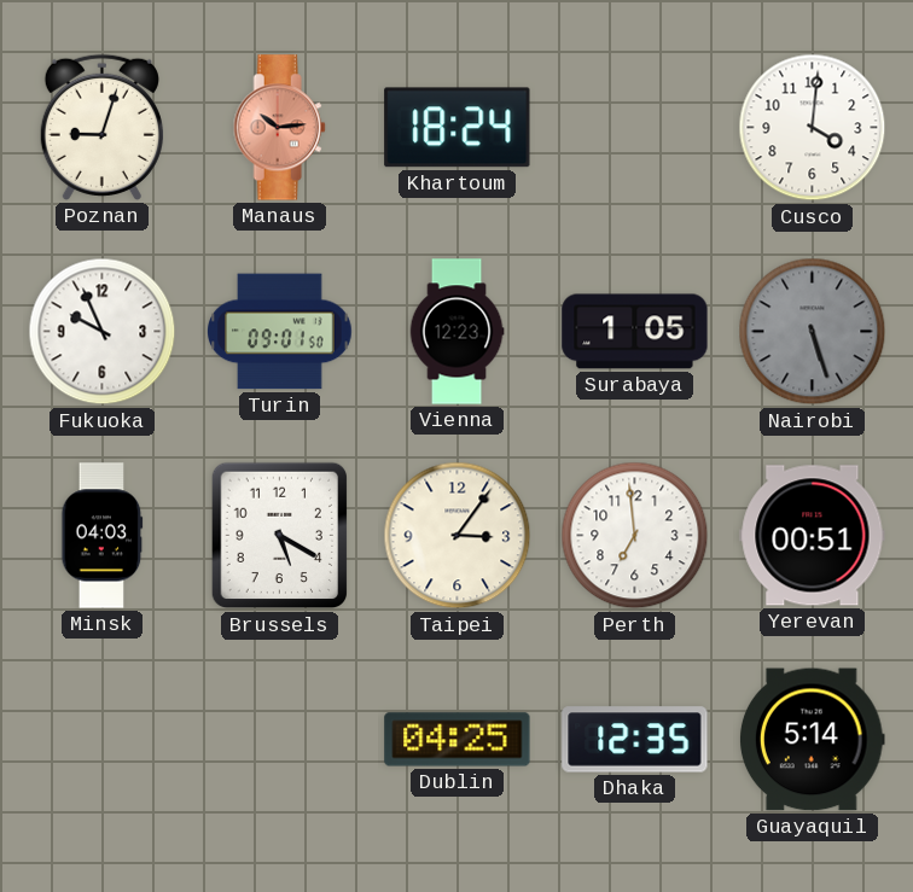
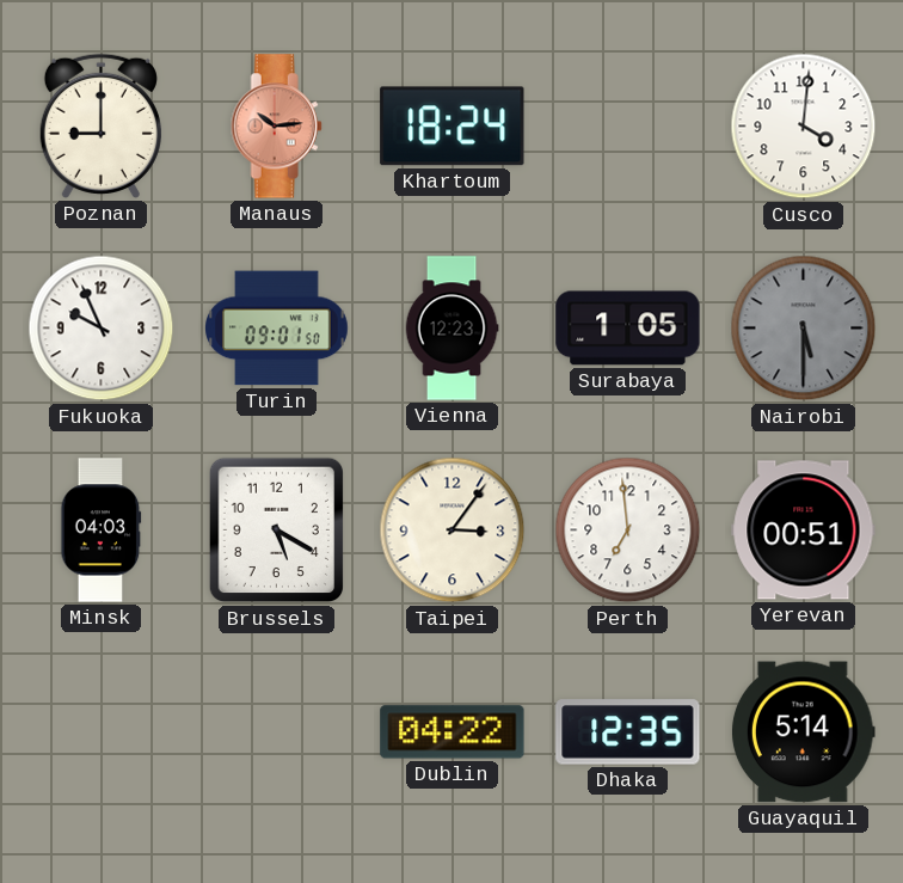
Poznan: 9:03 -> 9:00 (100, 125)
Nairobi: 5:27 -> 5:30 (804, 329)
Dublin: 04:25 -> 04:22 (453, 732)
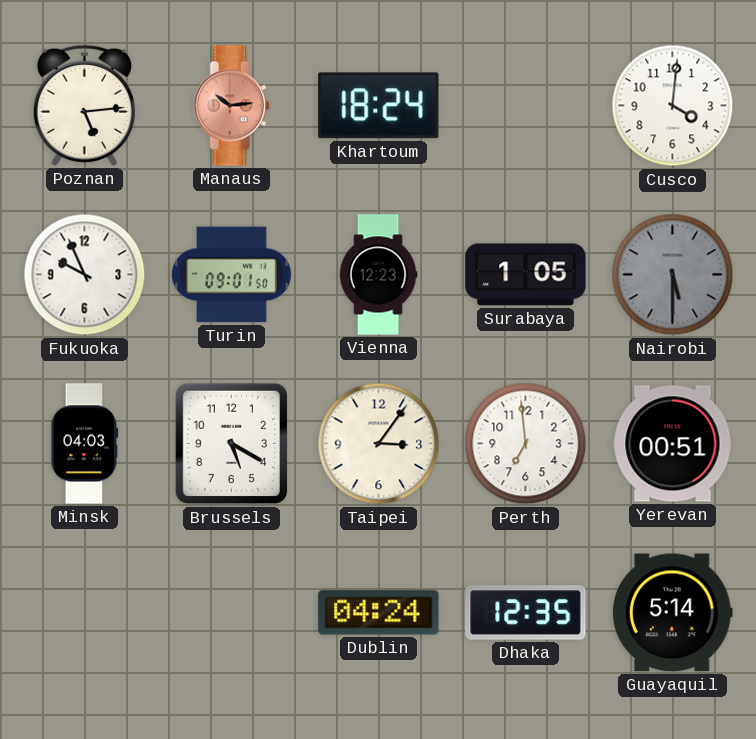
Poznan: 9:00 -> 5:14 (84, 105)
Dublin: 04:22 -> 04:24 (379, 613)
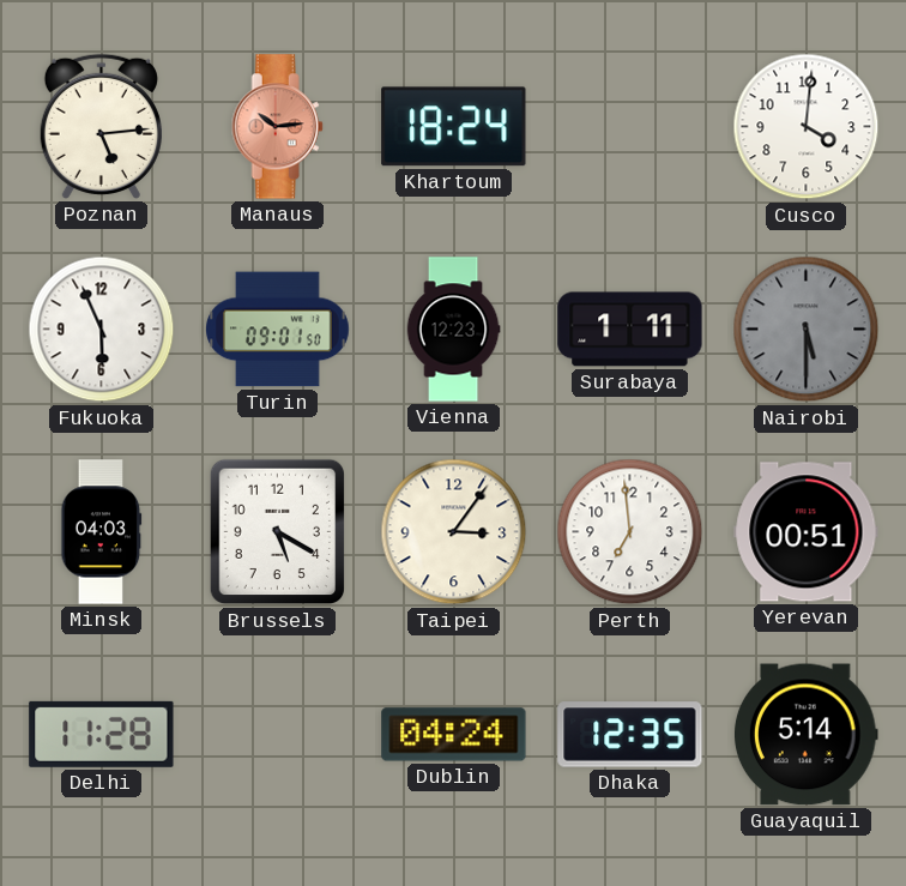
Fukuoka: 9:56 -> 5:56 (102, 330)
Surabaya: 1:05 -> 1:11 (630, 330)
Delhi: none -> 11:28 (102, 734)
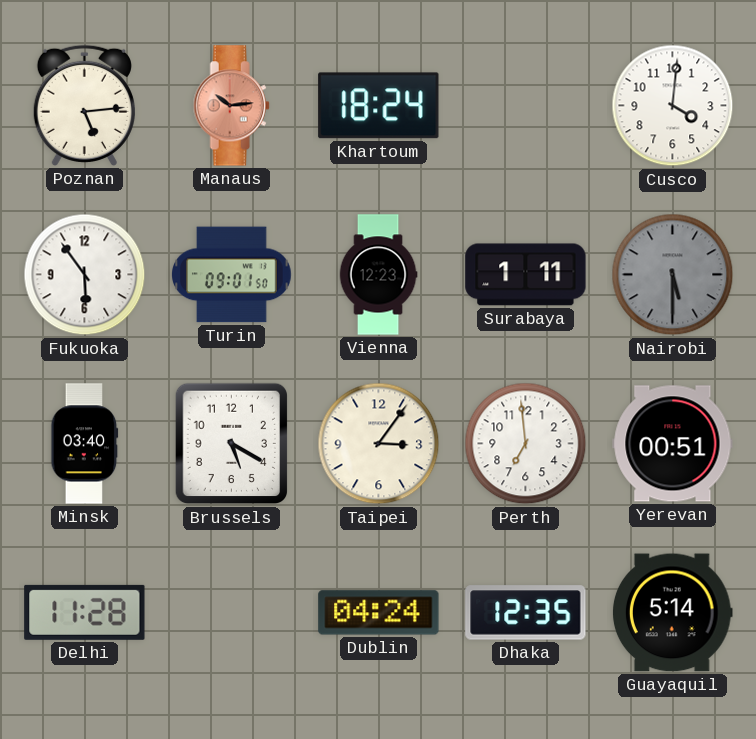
Fukuoka: 5:56 -> 5:54 (85, 275)
Minsk: 04:03 -> 03:40 (85, 444)
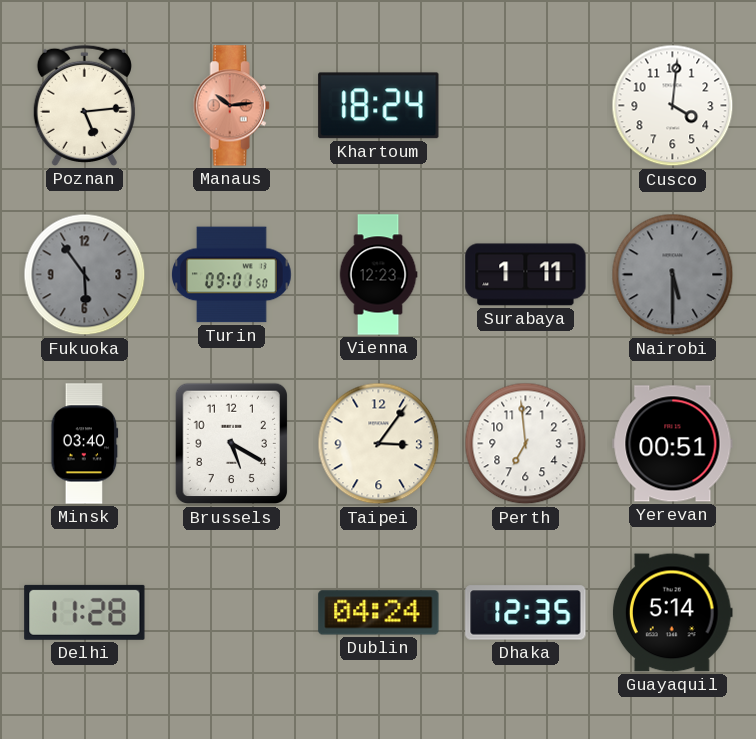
Fukuoka dial: white -> grey (85, 275)
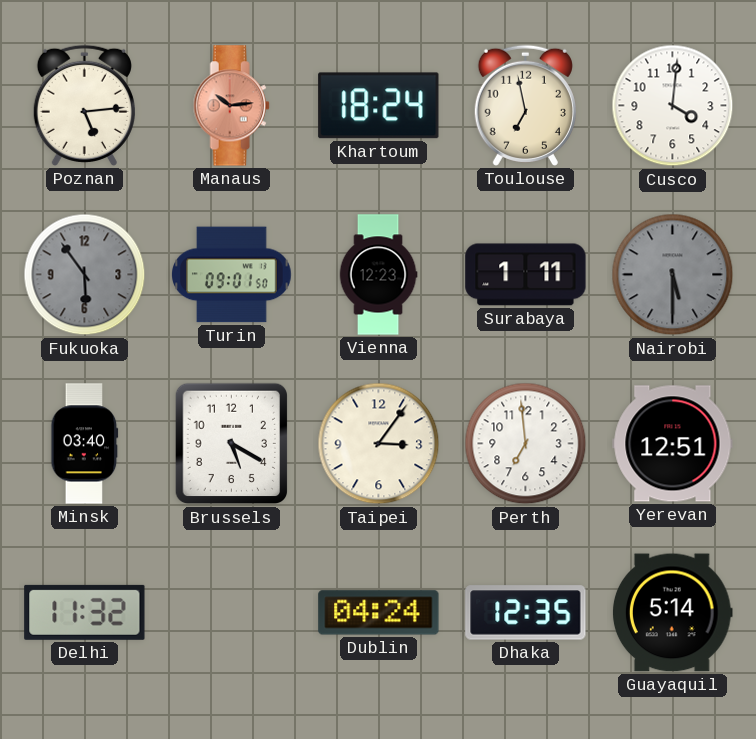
Toulouse: none -> 6:58 (525, 105)
Yerevan: 00:51 -> 12:51 (673, 444)
Delhi: 11:28 -> 11:32 (85, 612)
